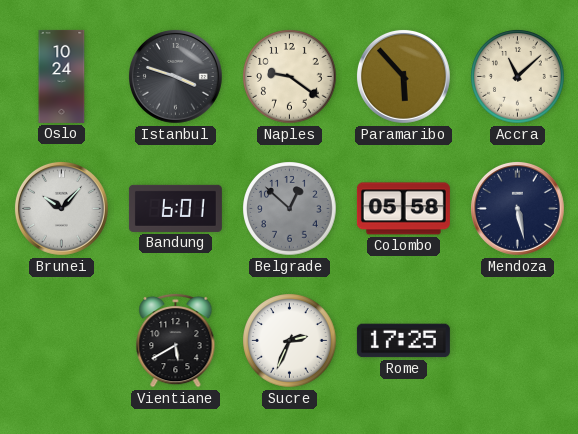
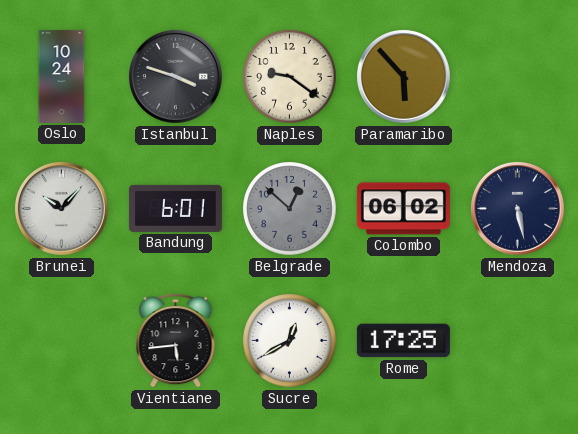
Accra: 11:08 -> none (518, 77)
Colombo: 05:58 -> 06:02 (403, 209)
Vientiane: 5:40 -> 5:44 (176, 340)
Sucre: 2:34 -> 12:40 (290, 341)
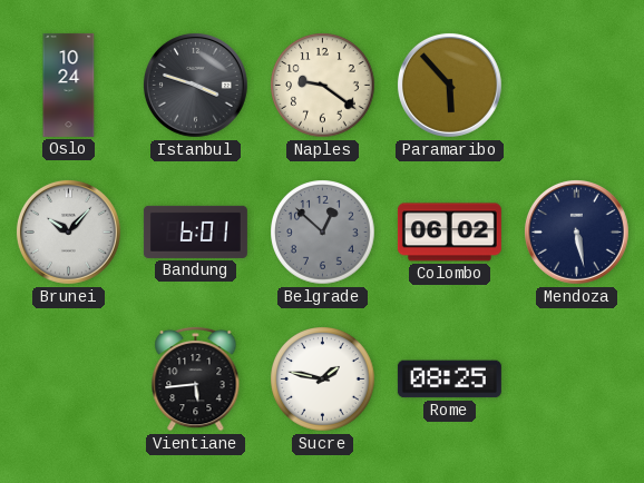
Sucre: 12:40 -> 1:47 (323, 379)
Rome: 17:25 -> 08:25 (449, 379)
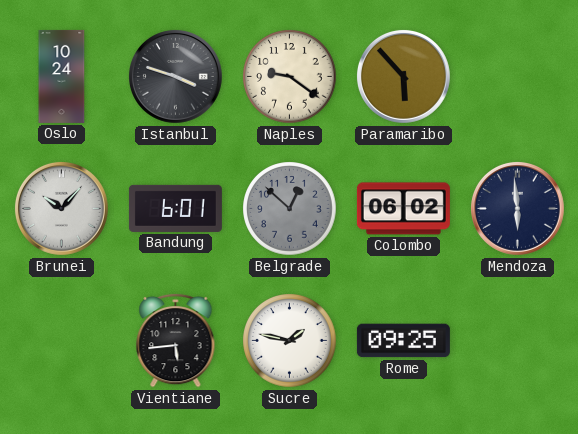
Mendoza: 5:28 -> 5:59 (517, 208)
Rome: 08:25 -> 09:25 (403, 341)
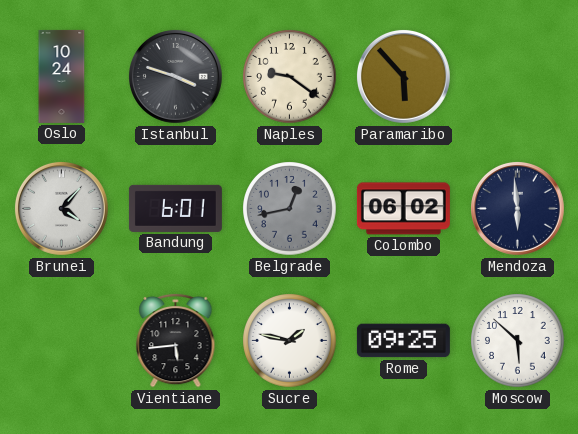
Brunei: 10:07 -> 4:07 (61, 208)
Belgrade: 12:52 -> 12:43 (290, 209)
Moscow: none -> 5:52 (518, 341)
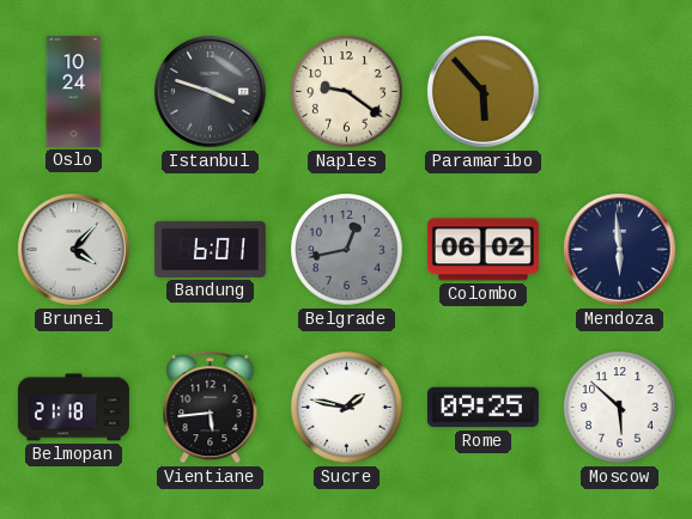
Belmopan: none -> 21:18 (73, 408)
